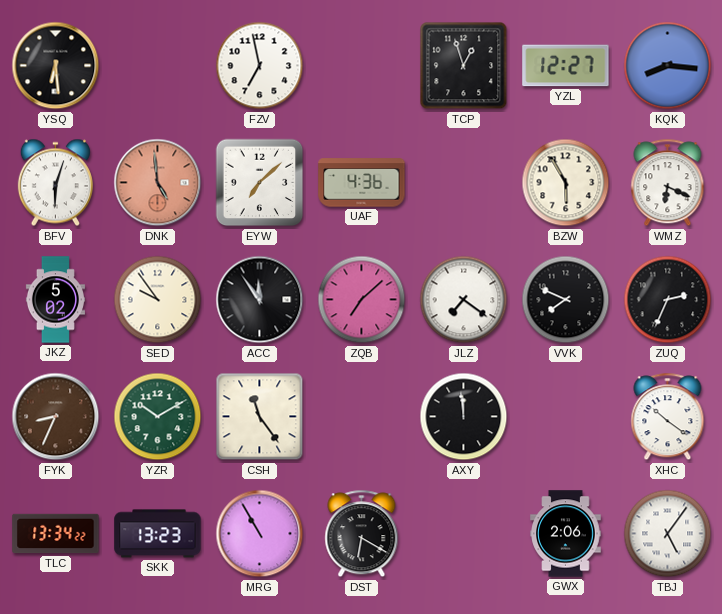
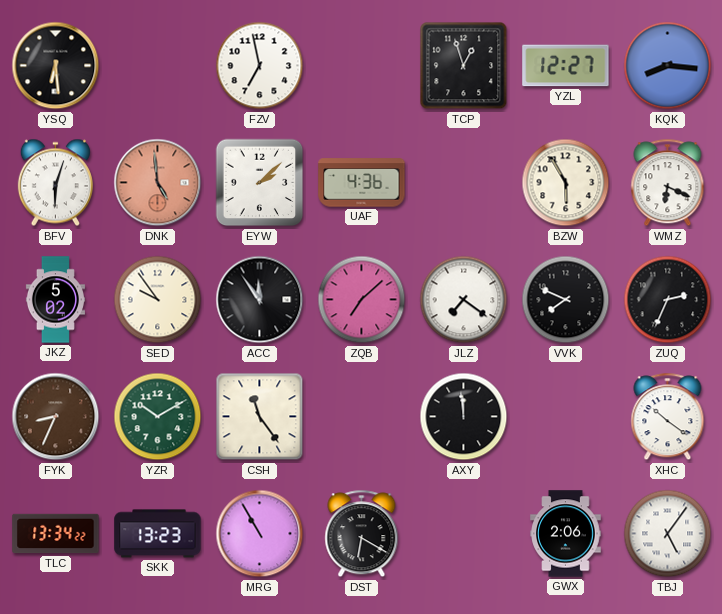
EYW: 7:08 -> 2:08 (260, 183)
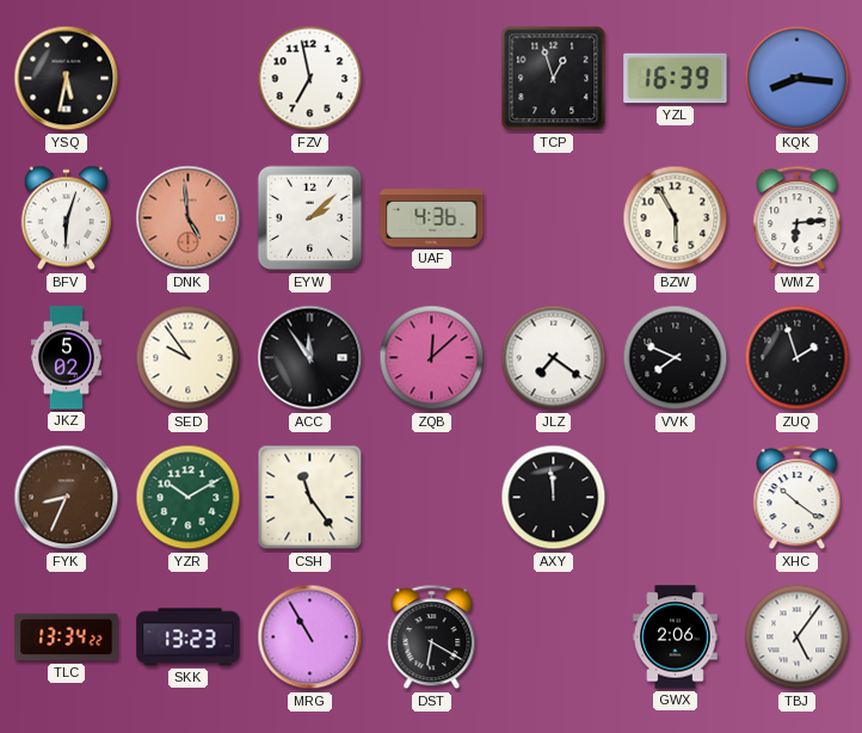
YSQ: 6:29 -> 5:32 (67, 79)
YZL: 12:27 -> 16:39 (676, 79)
WMZ: 6:19 -> 6:14 (798, 218)
ZQB: 7:08 -> 12:08 (432, 358)
ZUQ: 2:34 -> 1:57 (798, 358)
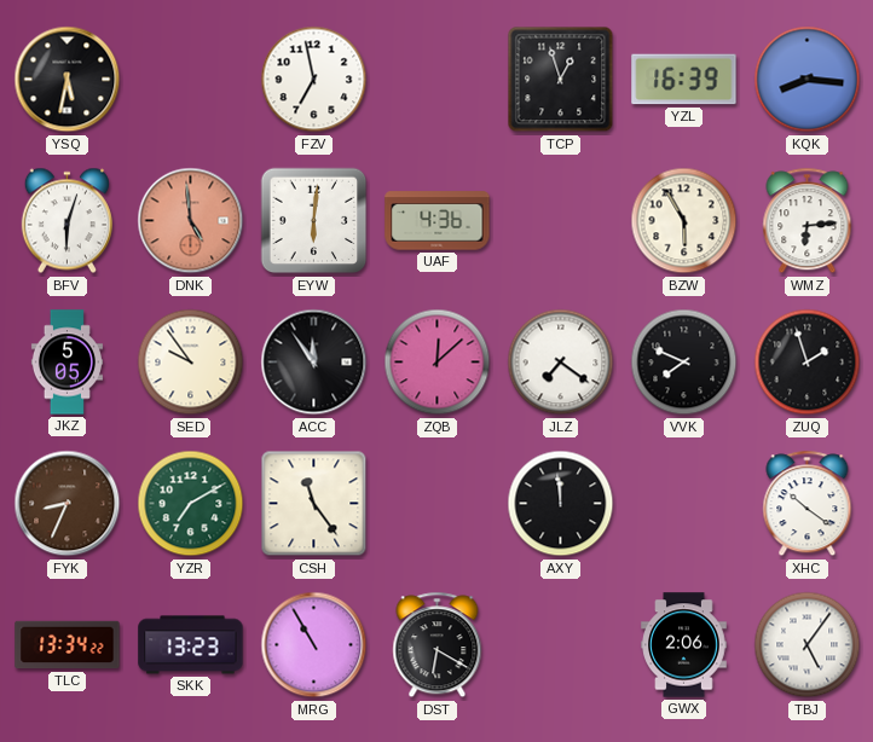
EYW: 2:08 -> 6:01 (314, 221)
JKZ: 5:02 -> 5:05 (67, 363)
YZR: 10:10 -> 7:10 (191, 504)
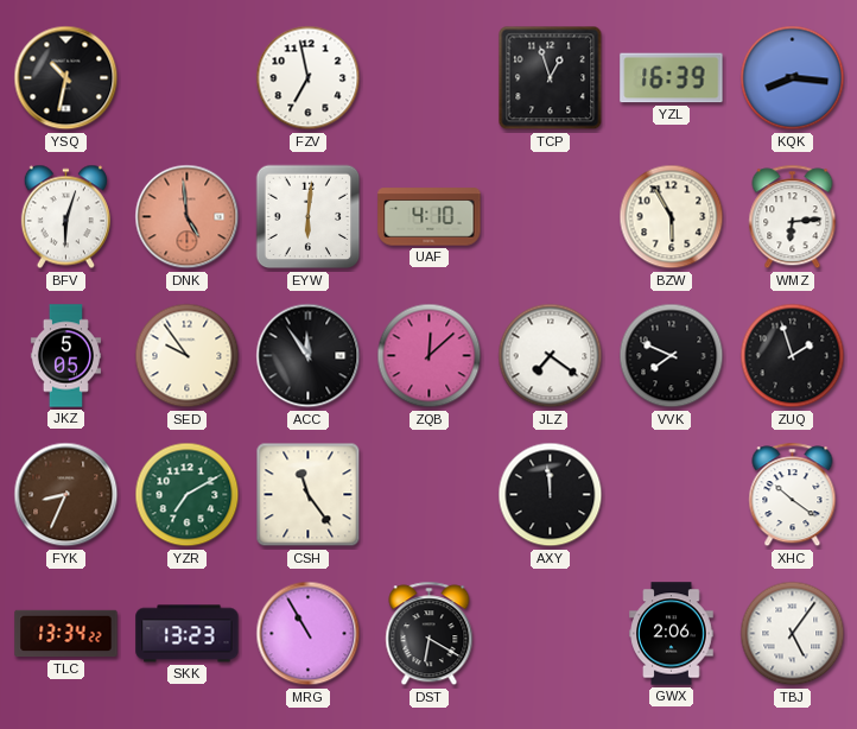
YSQ: 5:32 -> 10:32 (66, 78)
UAF: 4:36 -> 4:10 (430, 217)
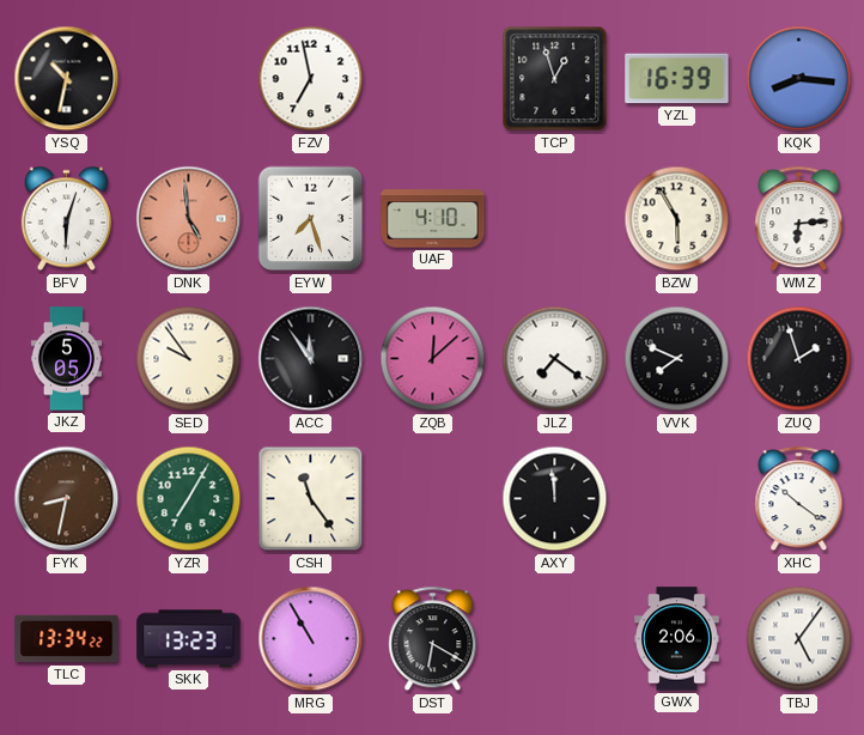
EYW: 6:01 -> 7:27 (311, 219)
FYK: 8:34 -> 8:32 (67, 499)
YZR: 7:10 -> 7:05 (189, 499)
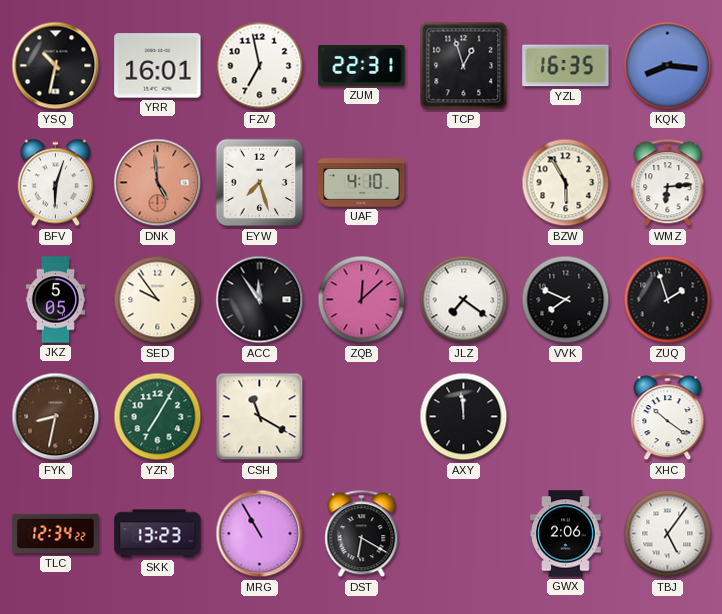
YRR: none -> 16:01 (158, 66)
ZUM: none -> 22:31 (362, 66)
YZL: 16:39 -> 16:35 (566, 66)
CSH: 11:24 -> 11:20 (260, 417)
TLC: 13:34 -> 12:34 (56, 534)
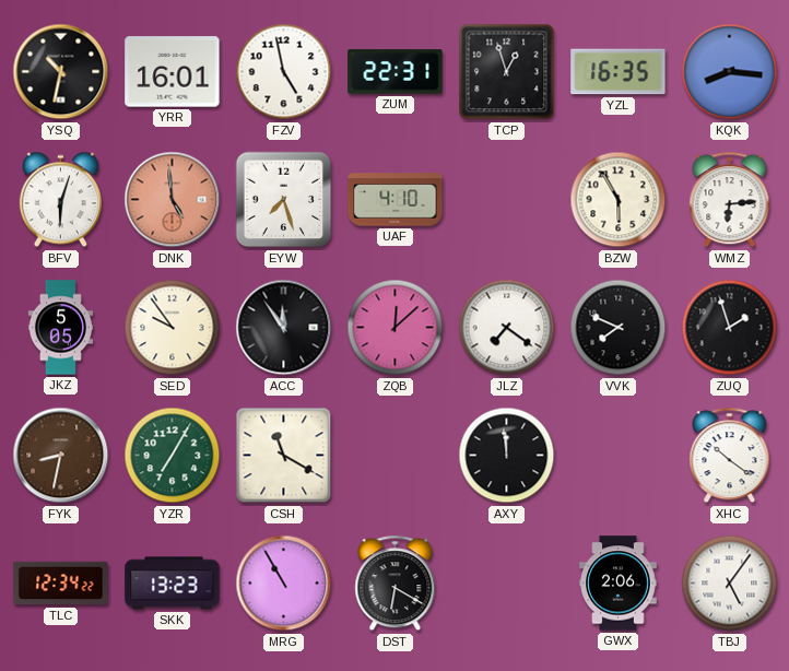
FZV: 6:58 -> 4:58 (284, 72)
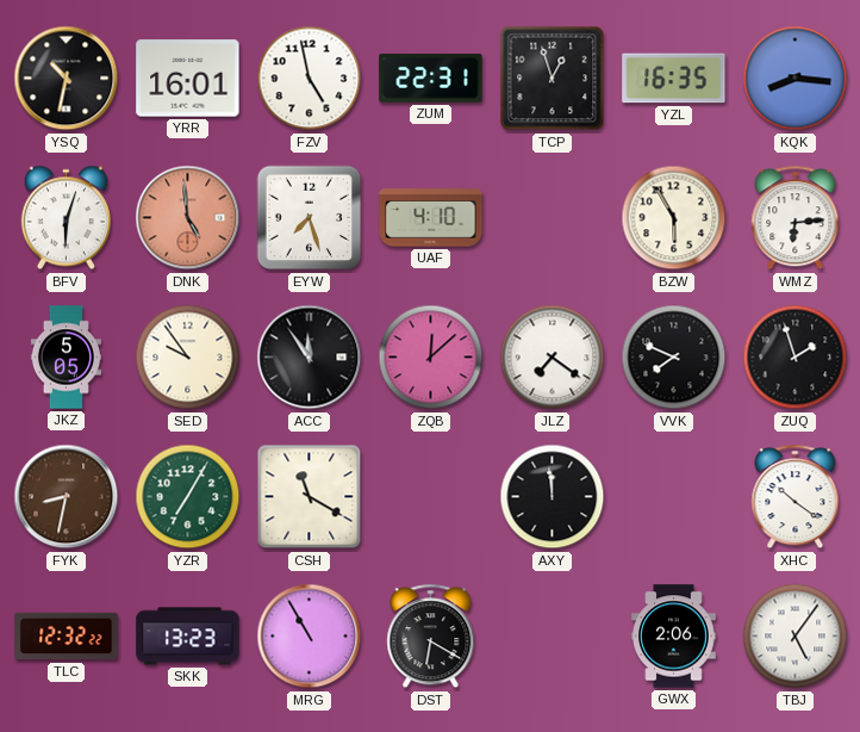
TLC: 12:34 -> 12:32 (67, 637)
